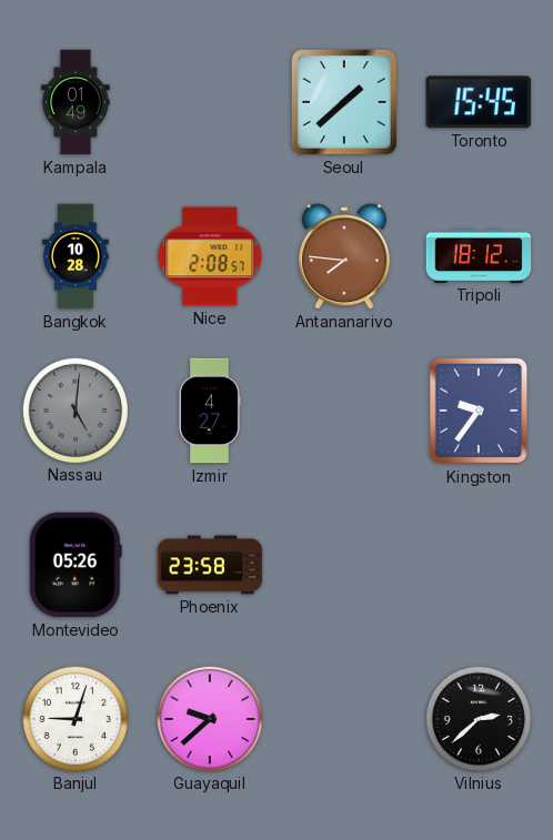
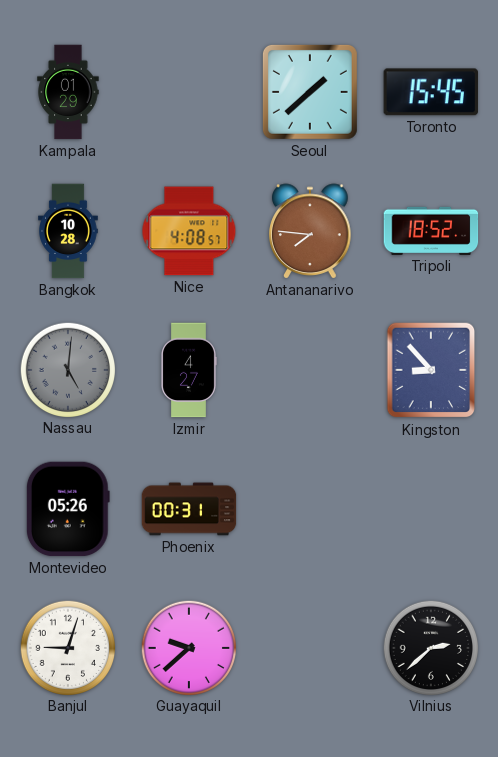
Kampala: 01:49 -> 01:29 (68, 92)
Nice: 2:08 -> 4:08 (189, 231)
Tripoli: 18:12 -> 18:52 (431, 231)
Kingston: 9:36 -> 8:53 (431, 370)
Phoenix: 23:58 -> 00:31 (189, 509)
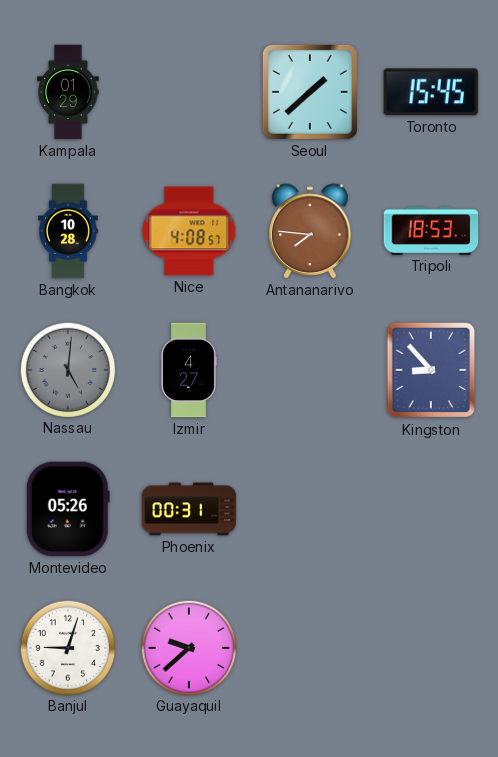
Tripoli: 18:52 -> 18:53 (431, 231)
Vilnius: 2:38 -> none (430, 647)
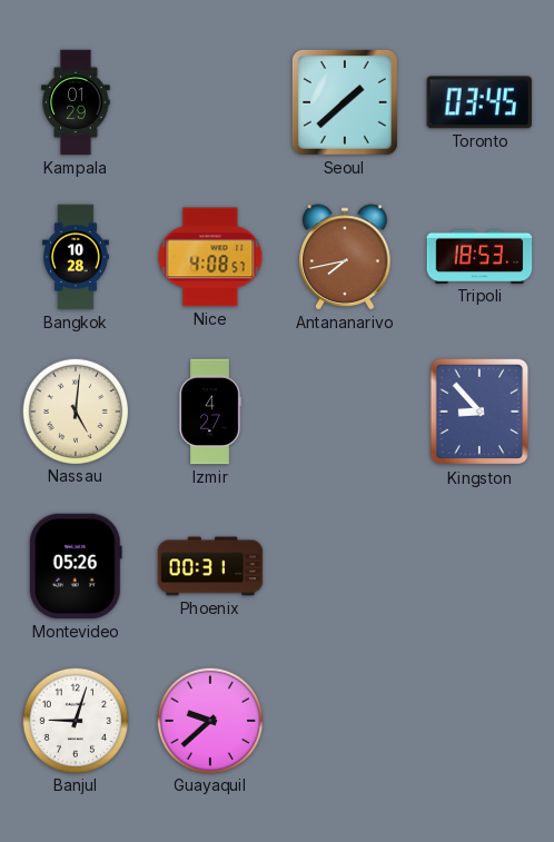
Toronto: 15:45 -> 03:45 (479, 102)
Antananarivo: 7:46 -> 7:43 (345, 257)
Nassau dial: grey -> cream (75, 410)
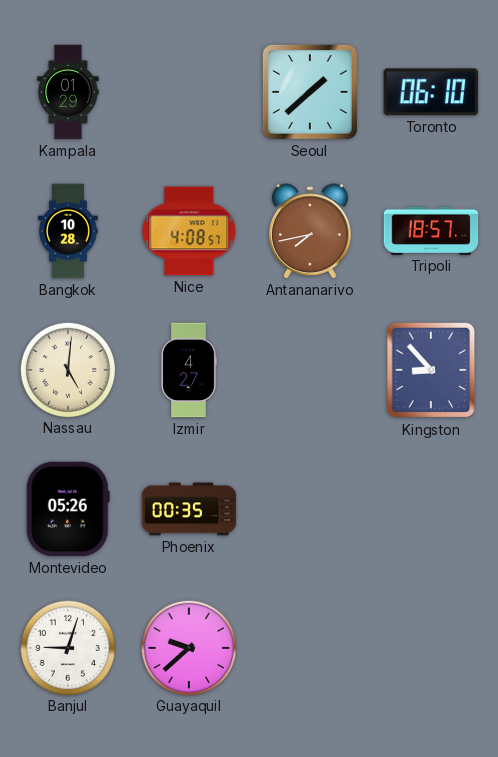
Toronto: 03:45 -> 06:10 (431, 92)
Tripoli: 18:53 -> 18:57 (431, 231)
Phoenix: 00:31 -> 00:35 (189, 509)
